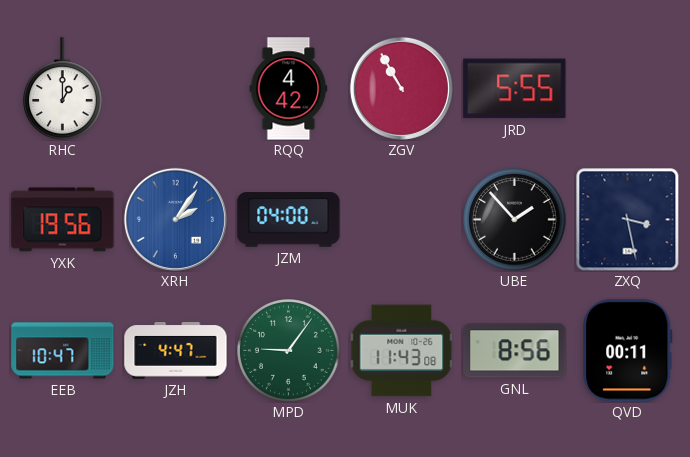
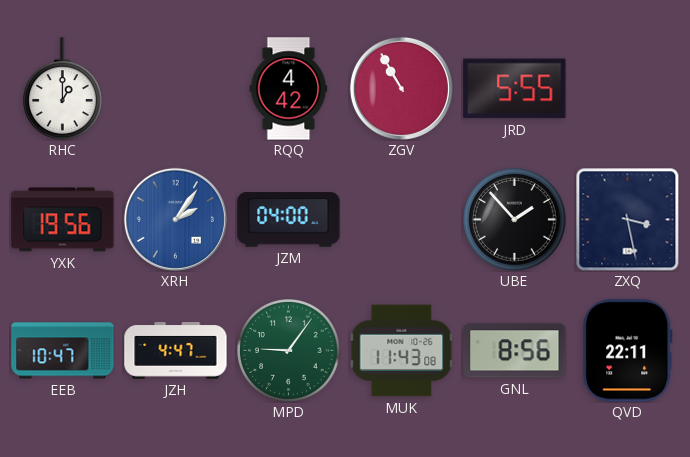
QVD: 00:11 -> 22:11 (628, 351)
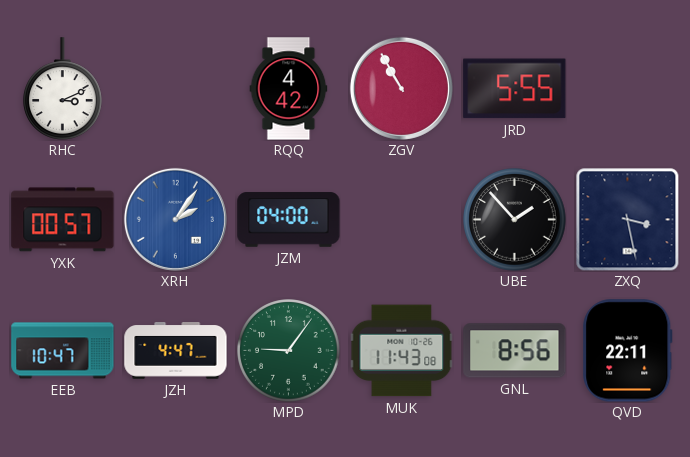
RHC: 1:00 -> 3:11 (63, 89)
YXK: 19:56 -> 00:57 (63, 220)
